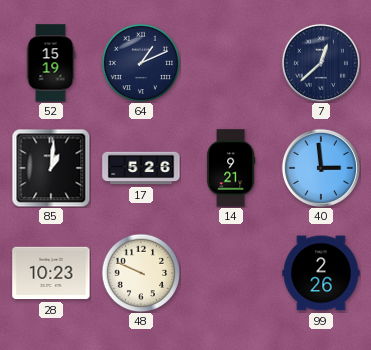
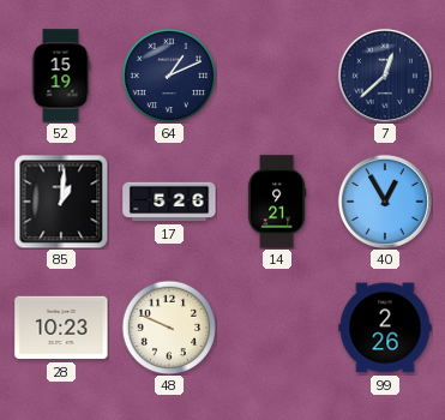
40: 2:59 -> 12:55 (385, 202)
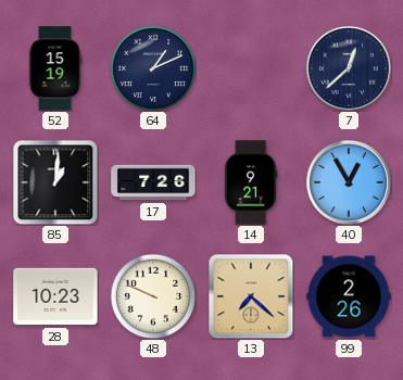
17: 5:26 -> 7:26 (153, 182)
13: none -> 7:22 (251, 296)
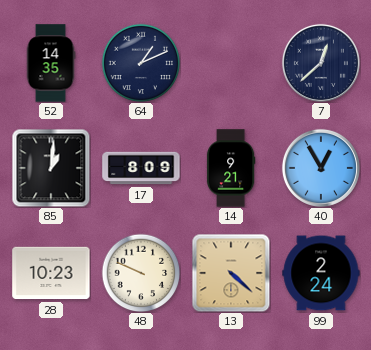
52: 15:19 -> 14:35 (51, 63)
17: 7:26 -> 8:09 (141, 168)
13: 7:22 -> 4:22 (231, 273)
99: 2:26 -> 2:24 (321, 273)
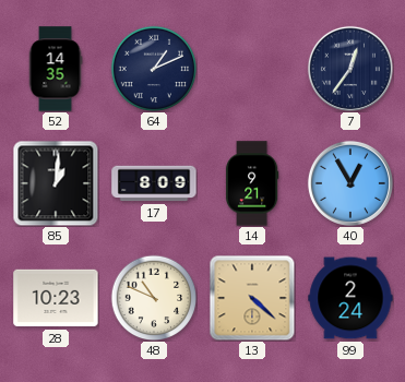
7: 12:38 -> 12:36 (350, 69)
48: 9:49 -> 10:49 (154, 298)
